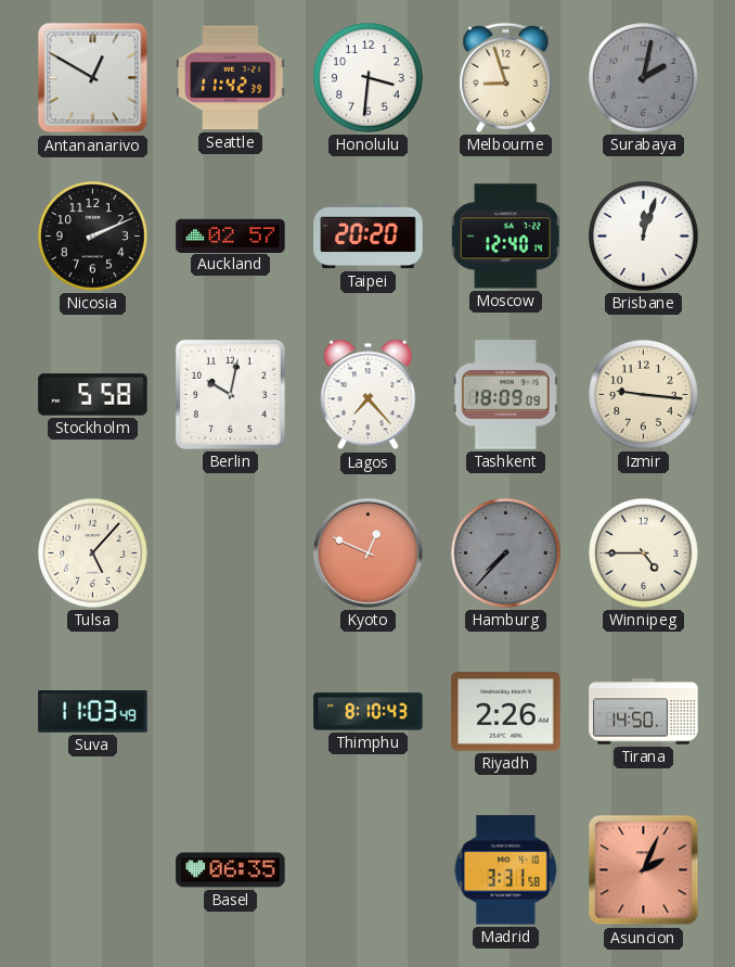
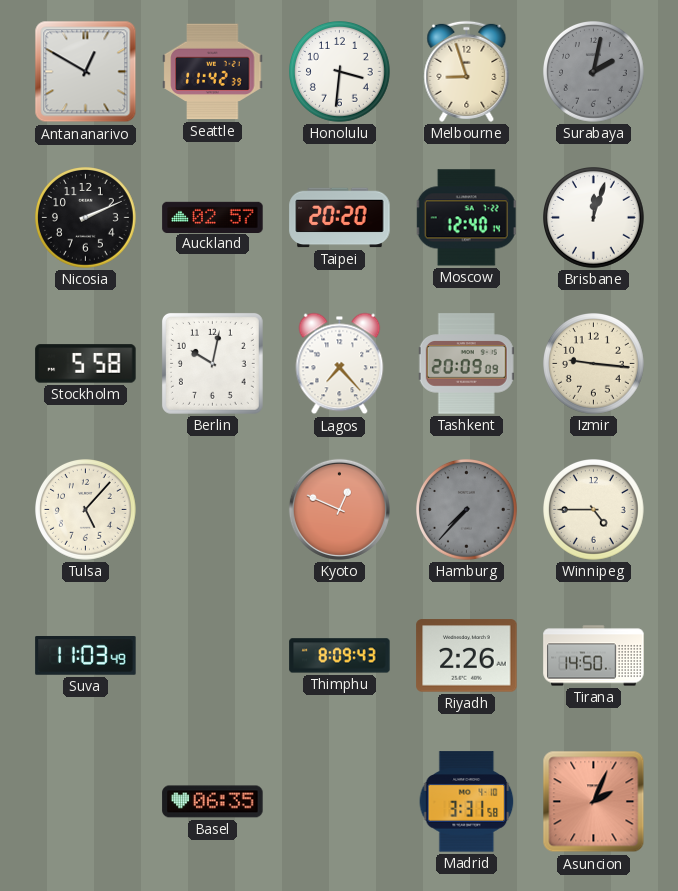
Tashkent: 18:09 -> 20:09 (466, 364)
Thimphu: 8:10 -> 8:09 (340, 656)
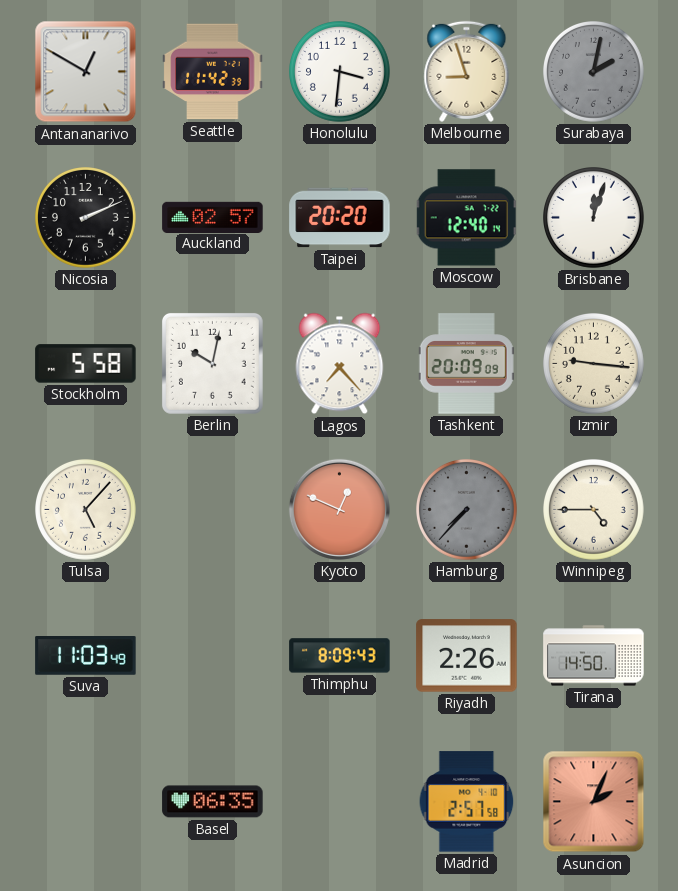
Madrid: 3:31 -> 2:57 (467, 802)
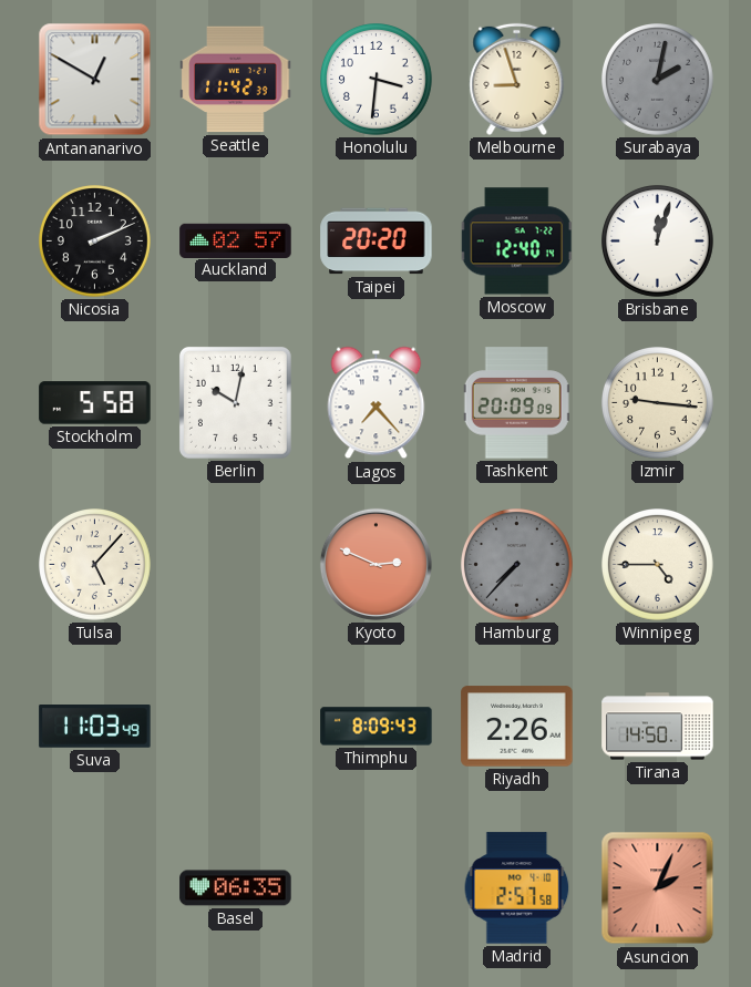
Kyoto: 12:49 -> 2:49 (375, 564)
